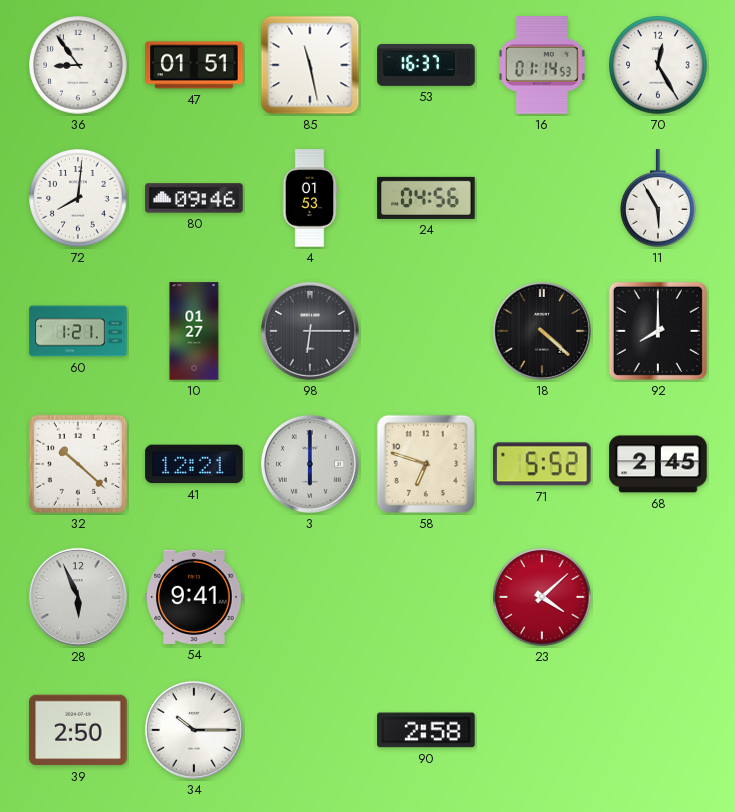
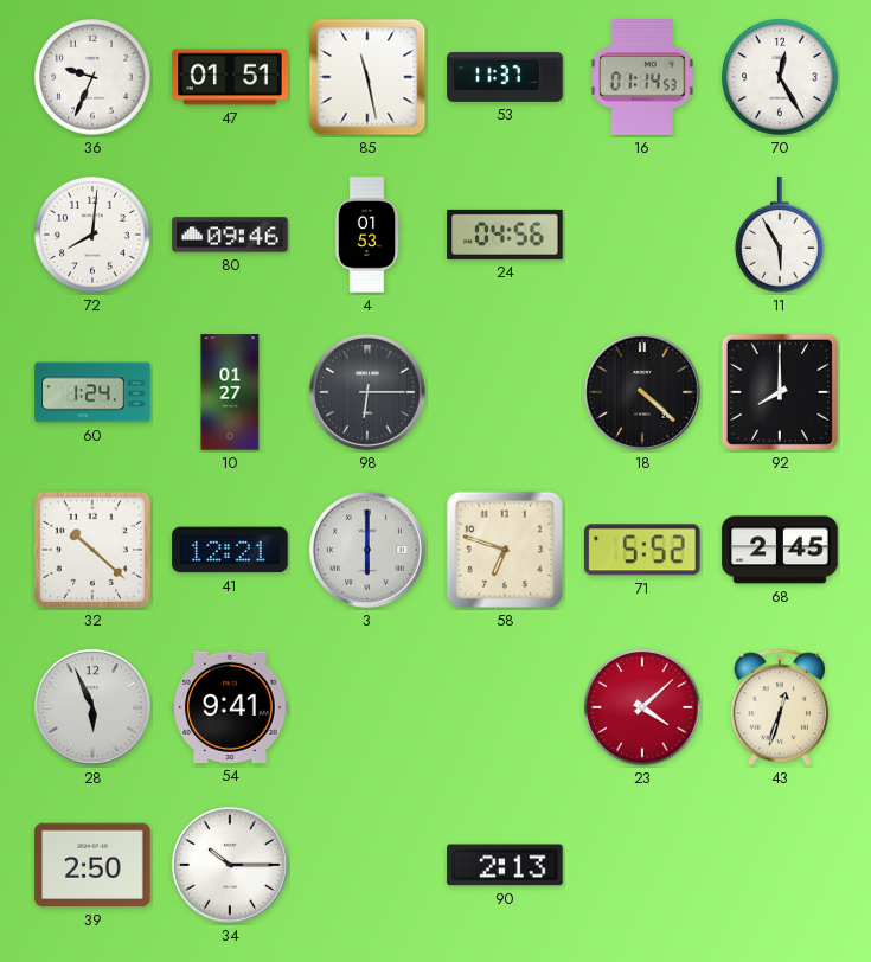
36: 8:54 -> 9:34 (92, 77)
53: 16:37 -> 11:37 (505, 77)
60: 1:21 -> 1:24 (92, 392)
43: none -> 12:33 (779, 707)
90: 2:58 -> 2:13 (505, 865)
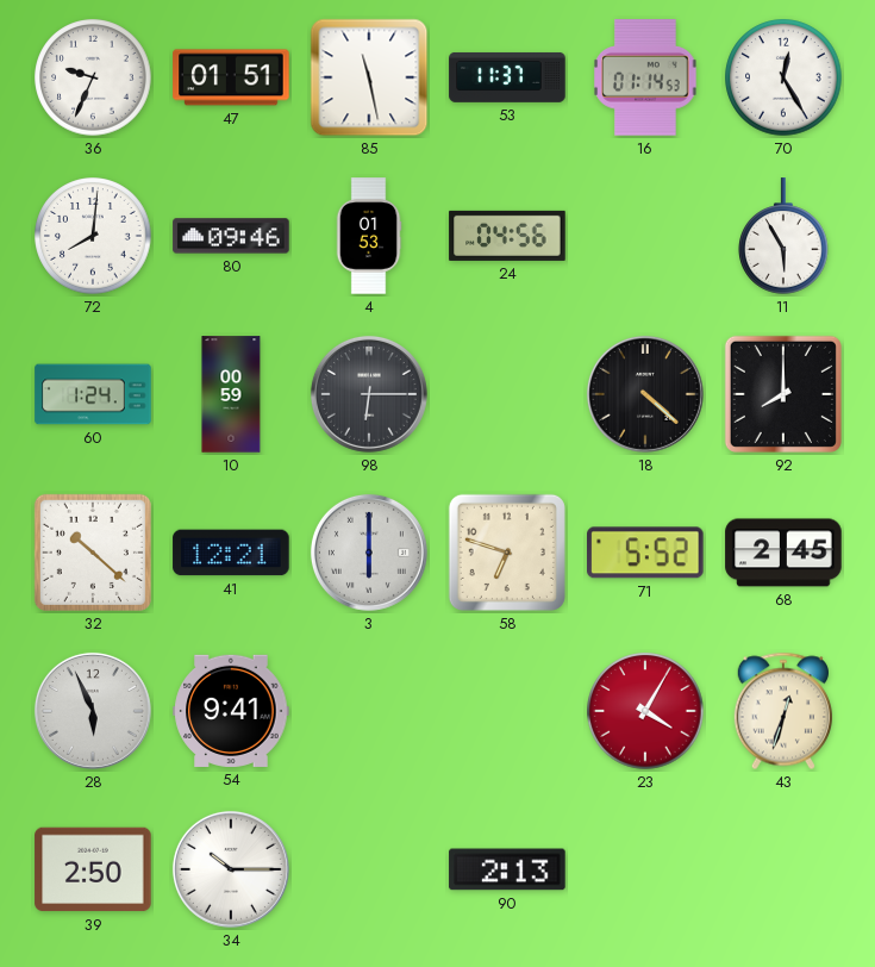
10: 01:27 -> 00:59 (231, 394)
23: 4:08 -> 4:05 (645, 711)
